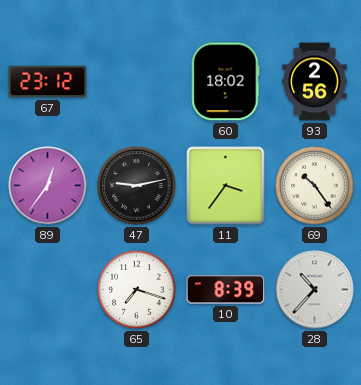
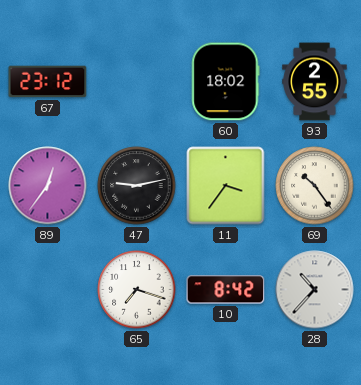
93: 2:56 -> 2:55 (315, 82)
10: 8:39 -> 8:42 (226, 290)
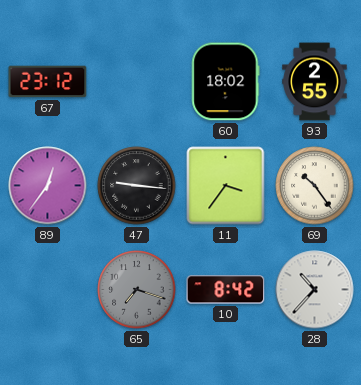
47: 9:13 -> 9:16 (137, 186)
65 dial: white -> grey (137, 290)
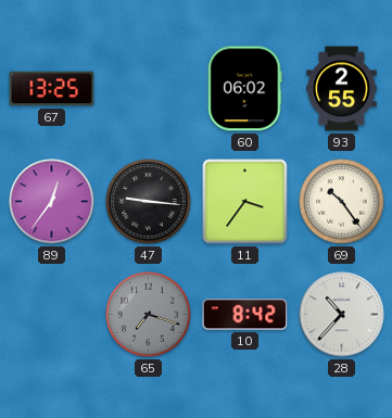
67: 23:12 -> 13:25 (52, 89)
60: 18:02 -> 06:02 (245, 89)
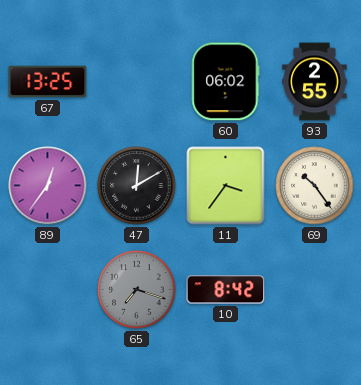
47: 9:16 -> 12:10 (137, 186)
28: 10:37 -> none (342, 315)
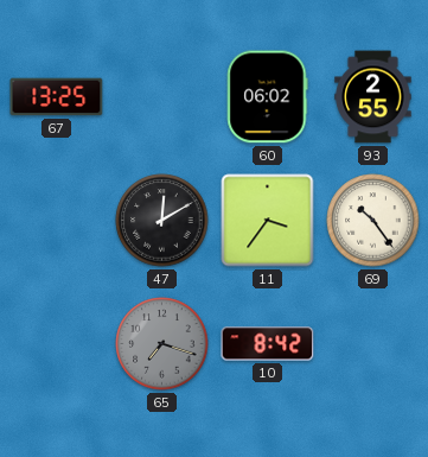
89: 12:36 -> none (48, 186)
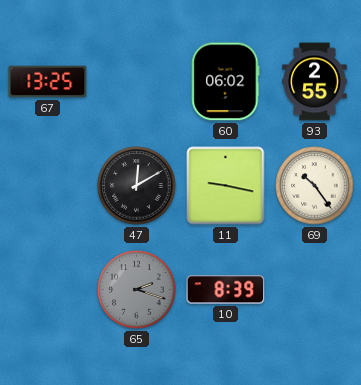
11: 3:36 -> 9:17 (226, 186)
65: 7:18 -> 2:18 (137, 290)
10: 8:42 -> 8:39 (226, 290)
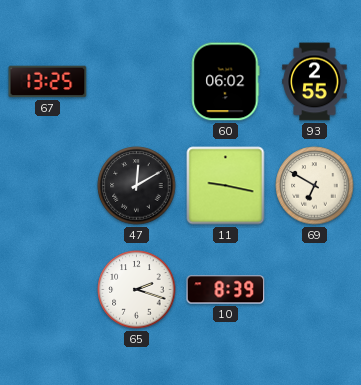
69: 10:24 -> 6:50 (315, 186)
65 dial: grey -> white (137, 290)
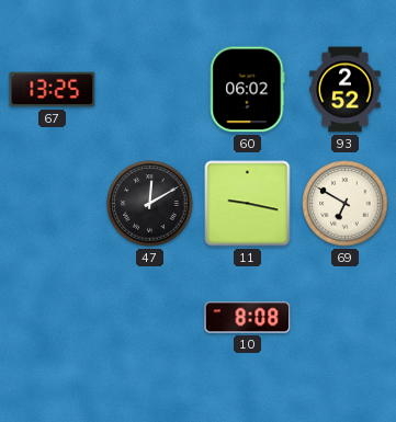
93: 2:55 -> 2:52 (346, 90)
65: 2:18 -> none (137, 290)
10: 8:39 -> 8:08 (248, 318)
